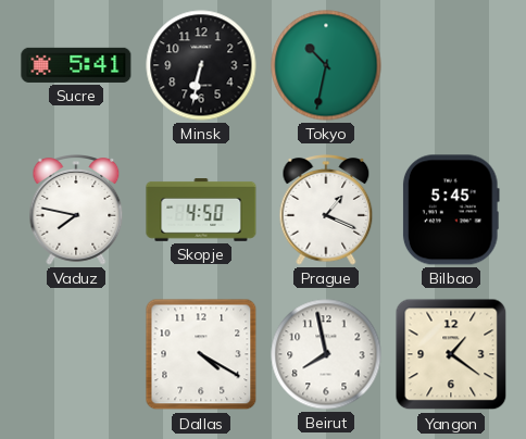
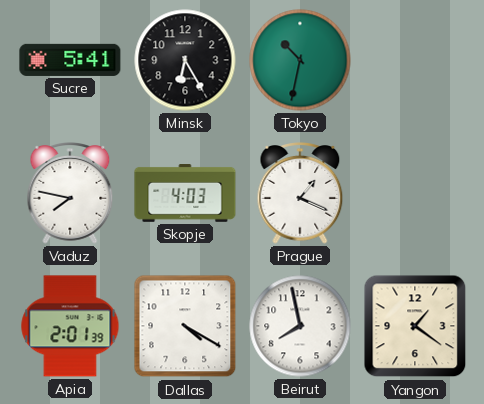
Minsk: 6:32 -> 6:25 (185, 60)
Skopje: 4:50 -> 4:03 (185, 194)
Bilbao: 5:45 -> none (451, 210)
Apia: none -> 2:01 (70, 326)
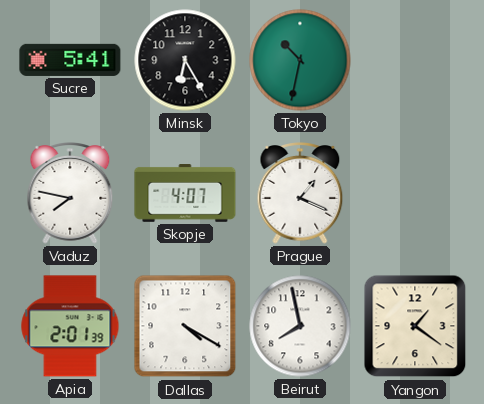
Skopje: 4:03 -> 4:07 (185, 194)
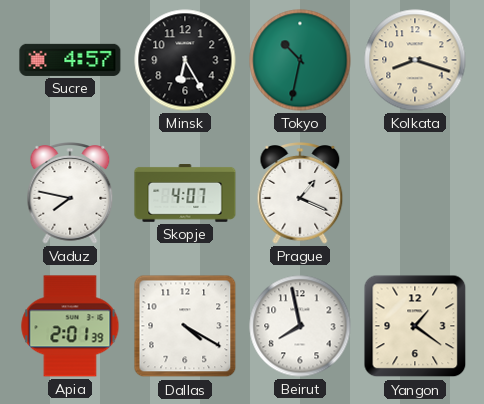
Sucre: 5:41 -> 4:57 (70, 60)
Kolkata: none -> 8:18 (415, 60)
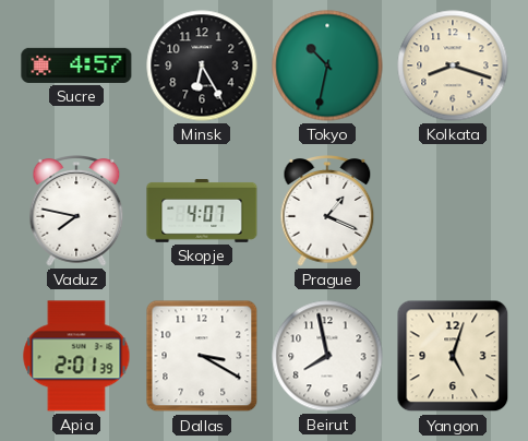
Dallas: 4:20 -> 3:20 (202, 356)
Yangon: 1:21 -> 5:03 (453, 356)
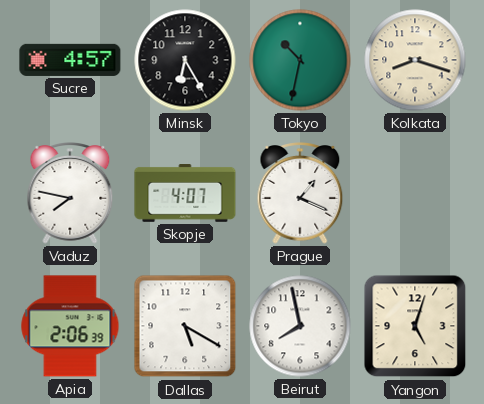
Apia: 2:01 -> 2:06 (70, 326)
Dallas: 3:20 -> 5:20 (185, 326)
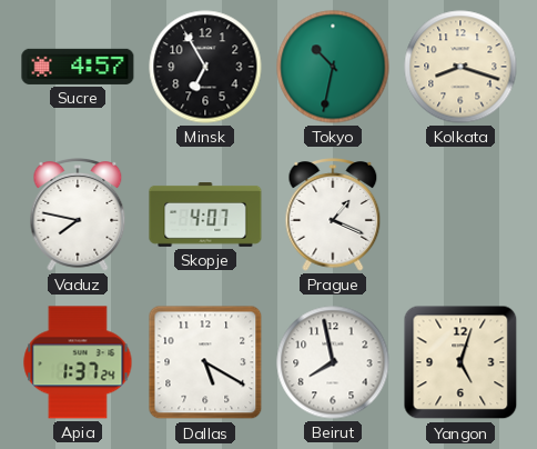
Minsk: 6:25 -> 6:55 (205, 67)
Apia: 2:06 -> 1:37 (78, 362)
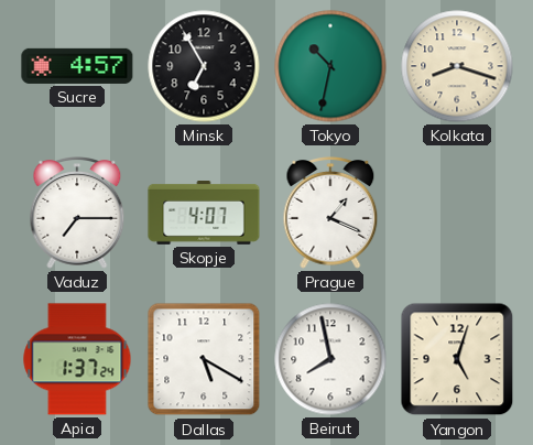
Vaduz: 7:47 -> 7:15 (77, 214)
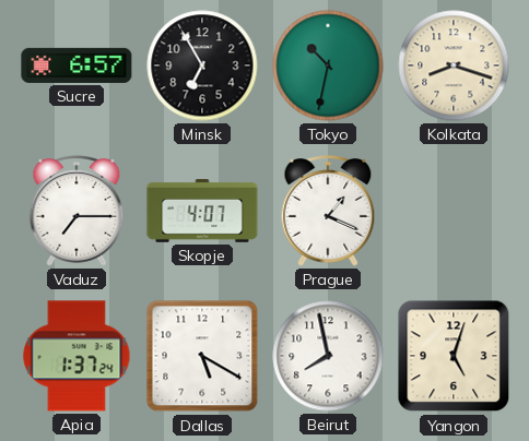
Sucre: 4:57 -> 6:57 (77, 65)
